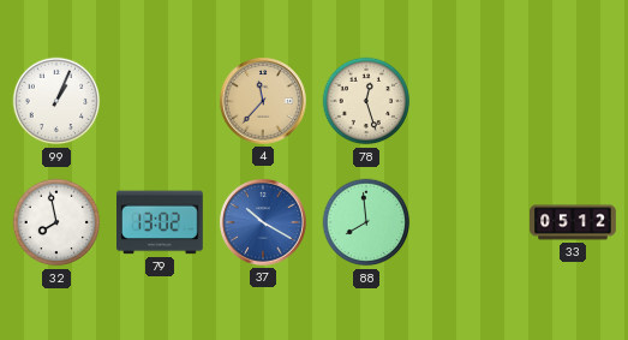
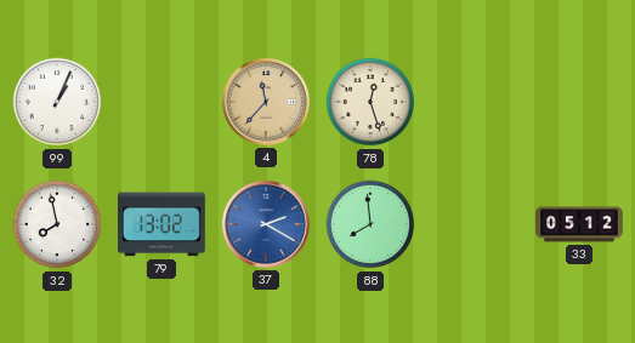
37: 10:20 -> 2:20 (266, 224)
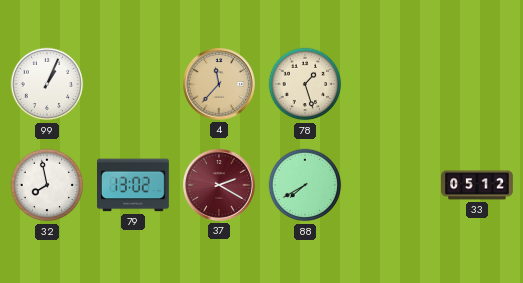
78: 12:27 -> 1:27 (305, 84)
37 dial: blue -> burgundy (219, 185)
88: 7:59 -> 7:40 (305, 185)
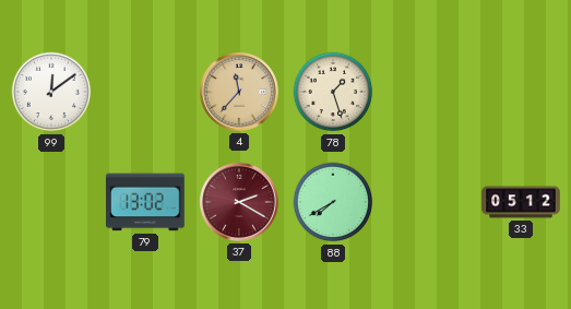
99: 1:04 -> 12:09 (51, 92)
32: 7:58 -> none (47, 185)
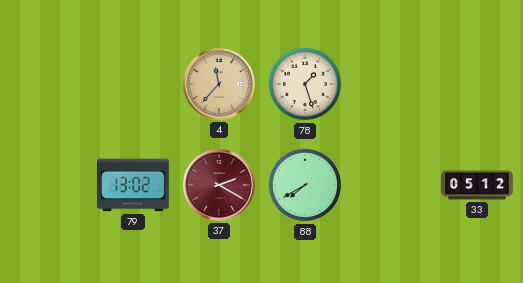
99: 12:09 -> none (51, 92)
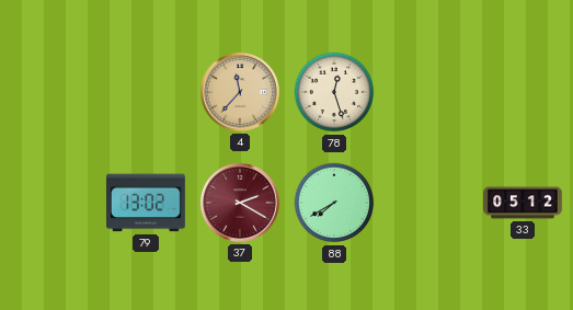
78: 1:27 -> 12:27 (334, 92)
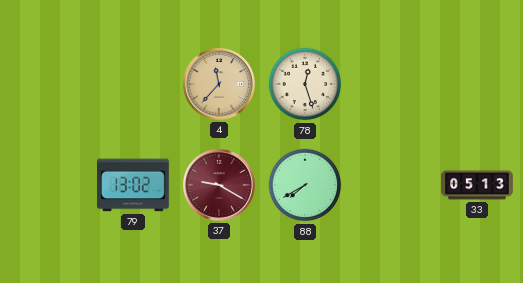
37: 2:20 -> 9:20 (219, 185)
33: 05:12 -> 05:13 (477, 185)
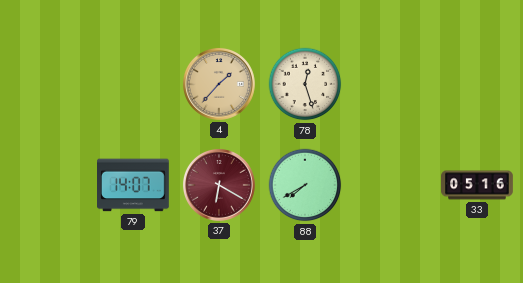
4: 11:37 -> 1:37 (219, 84)
79: 13:02 -> 14:07 (134, 185)
37: 9:20 -> 6:20 (219, 185)
33: 05:13 -> 05:16 (477, 185)
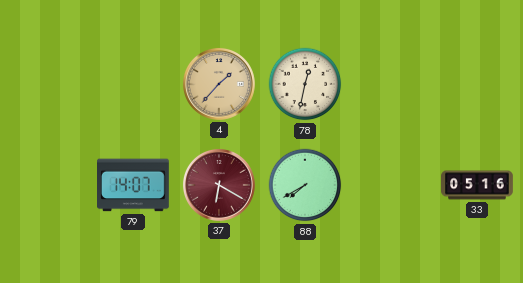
78: 12:27 -> 12:32 (305, 84)
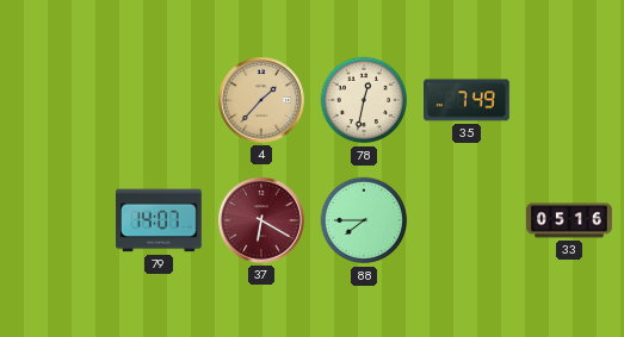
35: none -> 7:49 (468, 100)
88: 7:40 -> 7:45 (364, 220)
